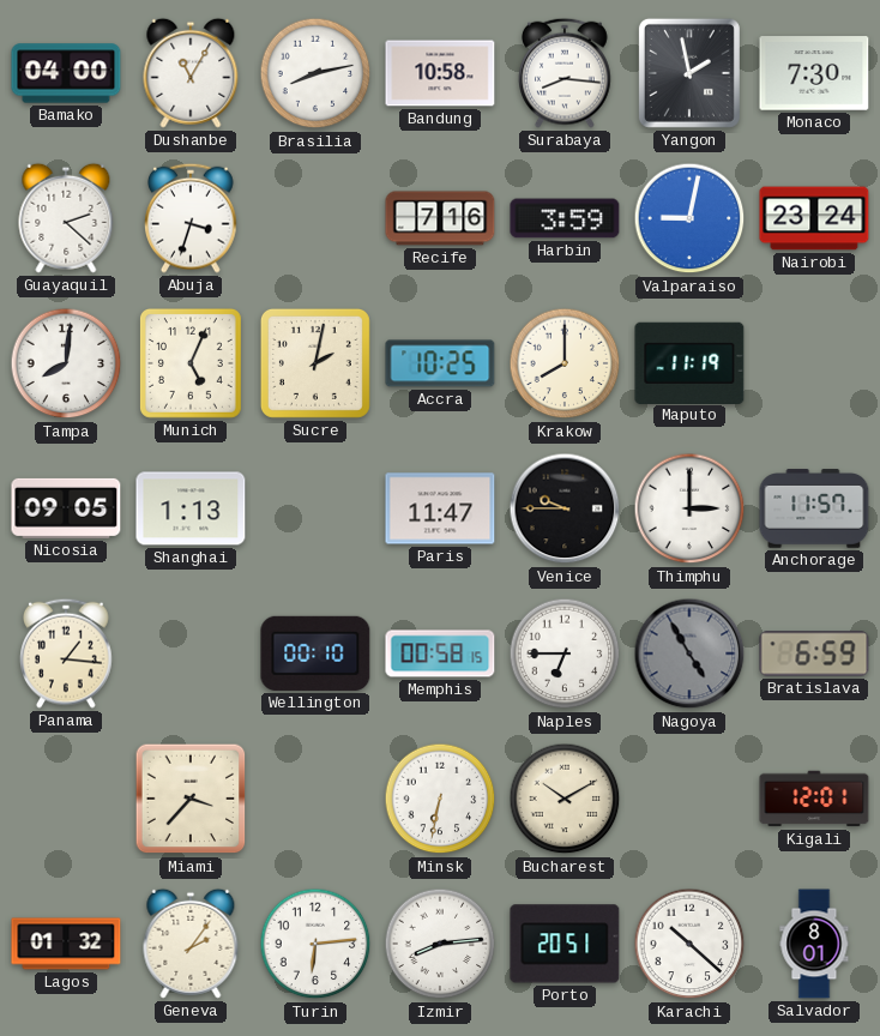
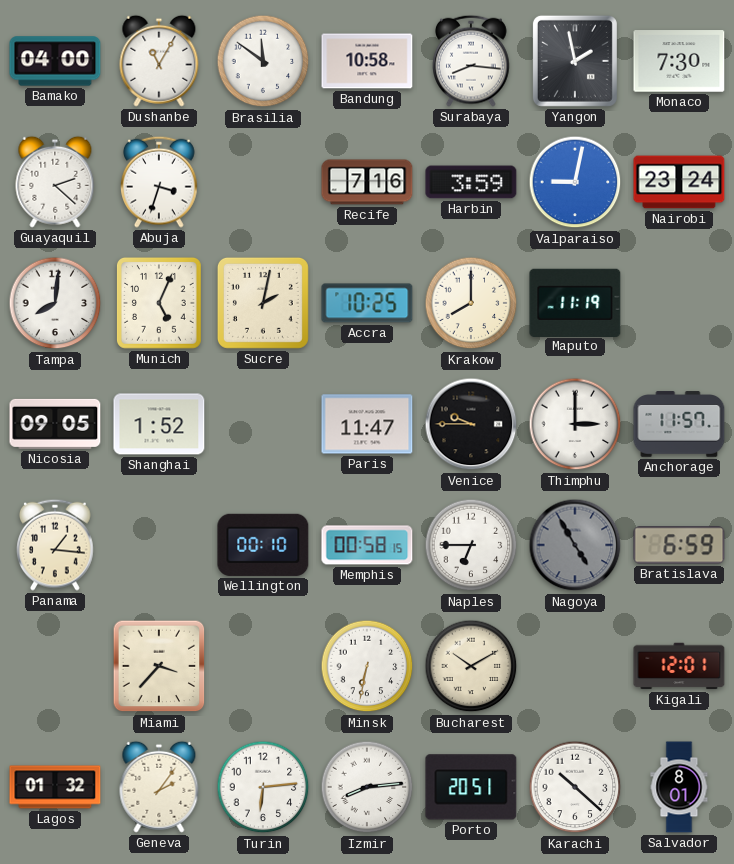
Brasilia: 8:13 -> 11:51 (263, 61)
Shanghai: 1:13 -> 1:52 (159, 424)
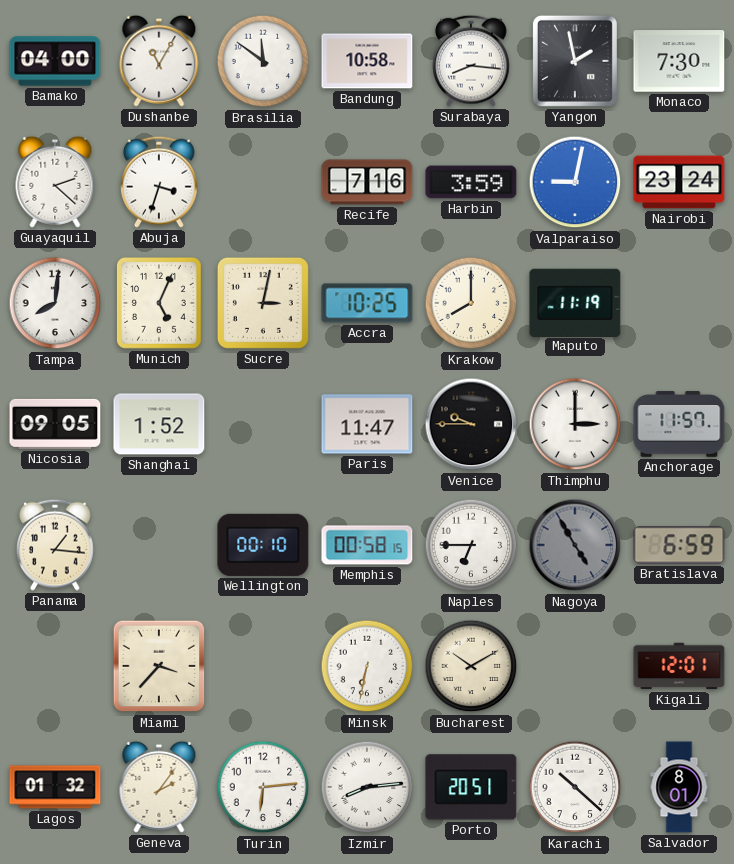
Sucre: 2:02 -> 3:02 (263, 303)
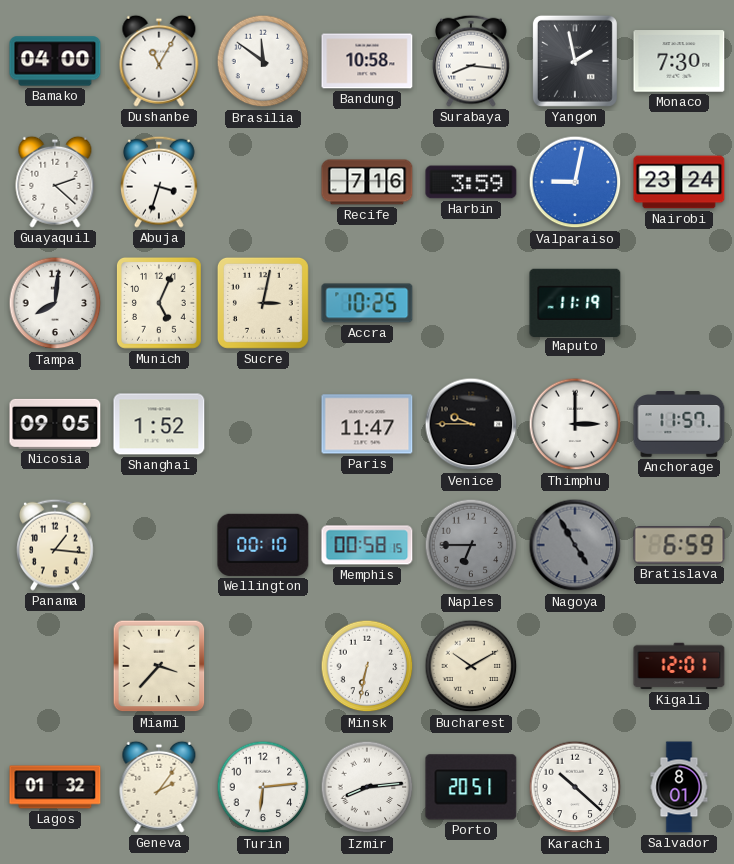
Krakow: 8:00 -> none (471, 303)
Naples dial: white -> grey (471, 545)
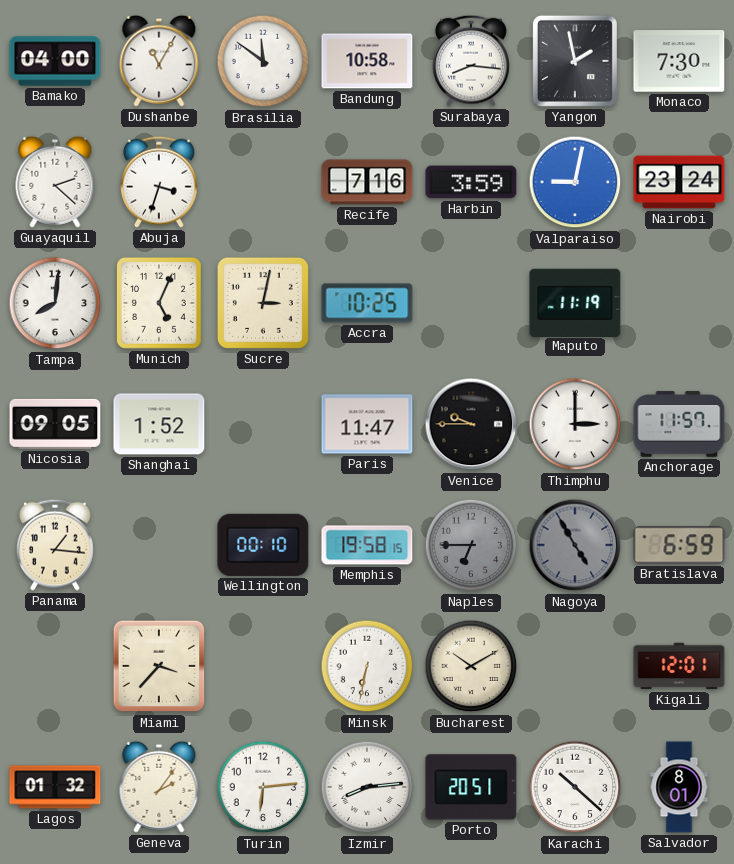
Memphis: 00:58 -> 19:58 (367, 545)
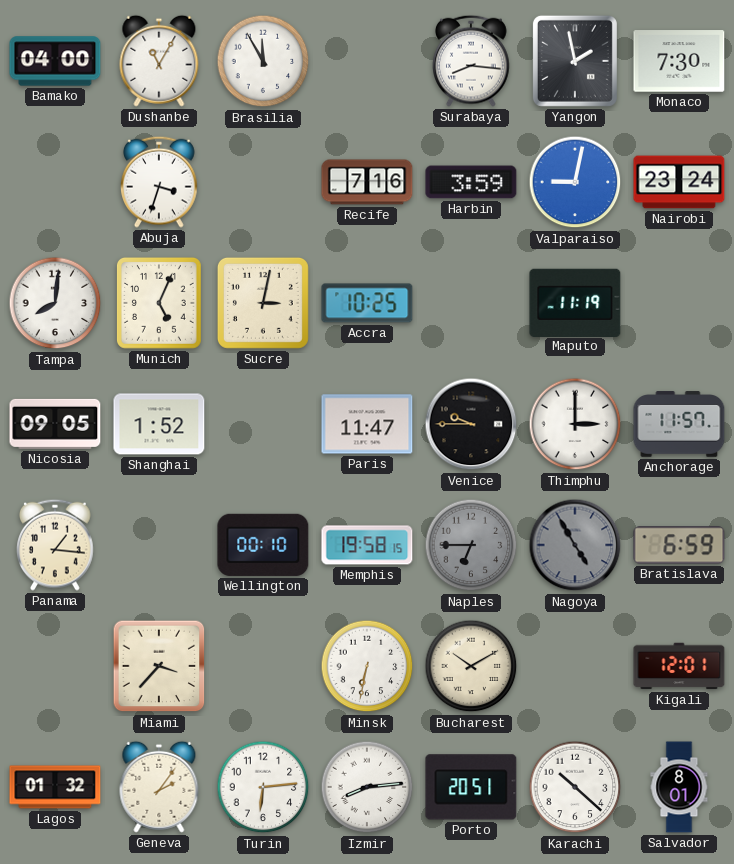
Brasilia: 11:51 -> 11:55 (263, 61)
Bandung: 10:58 -> none (367, 61)
Guayaquil: 2:22 -> none (55, 182)
